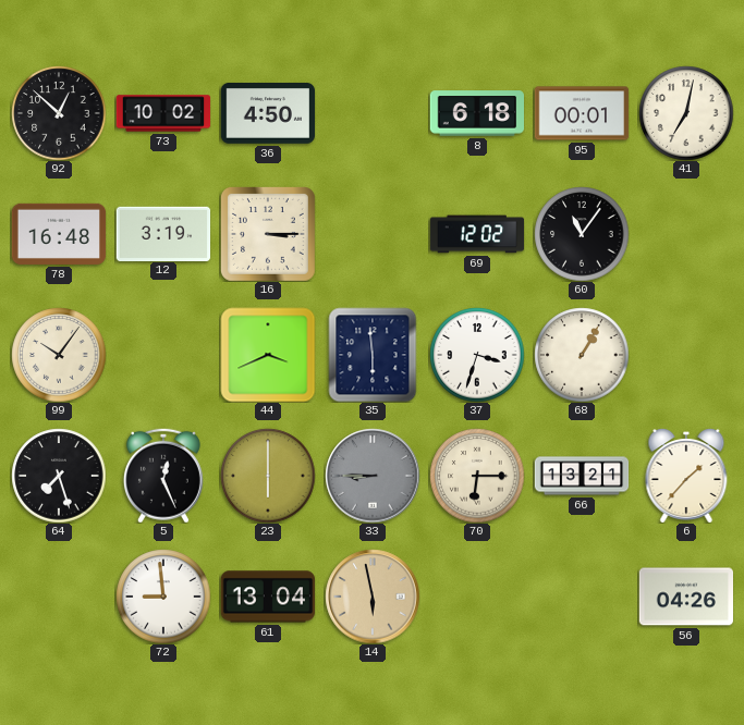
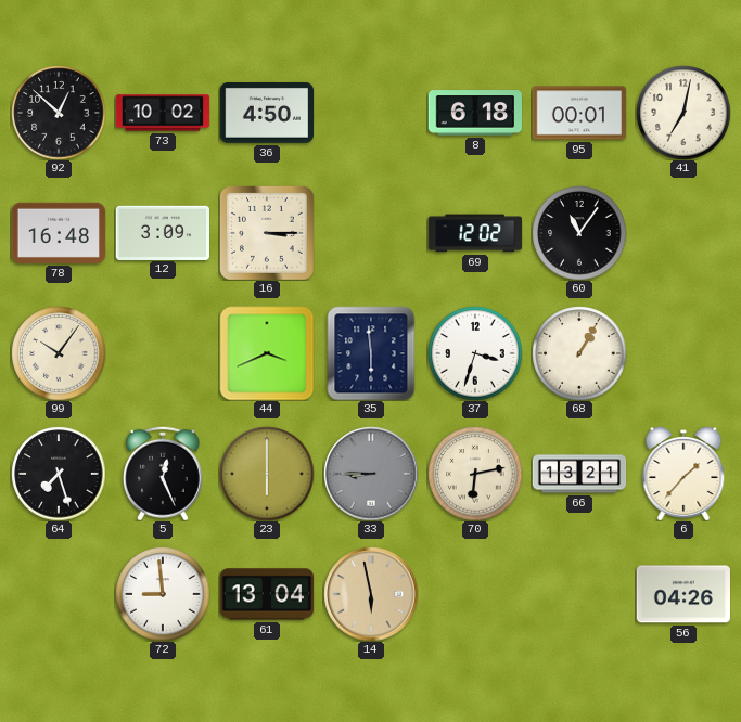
12: 3:19 -> 3:09 (163, 232)
70: 6:15 -> 6:13 (475, 474)
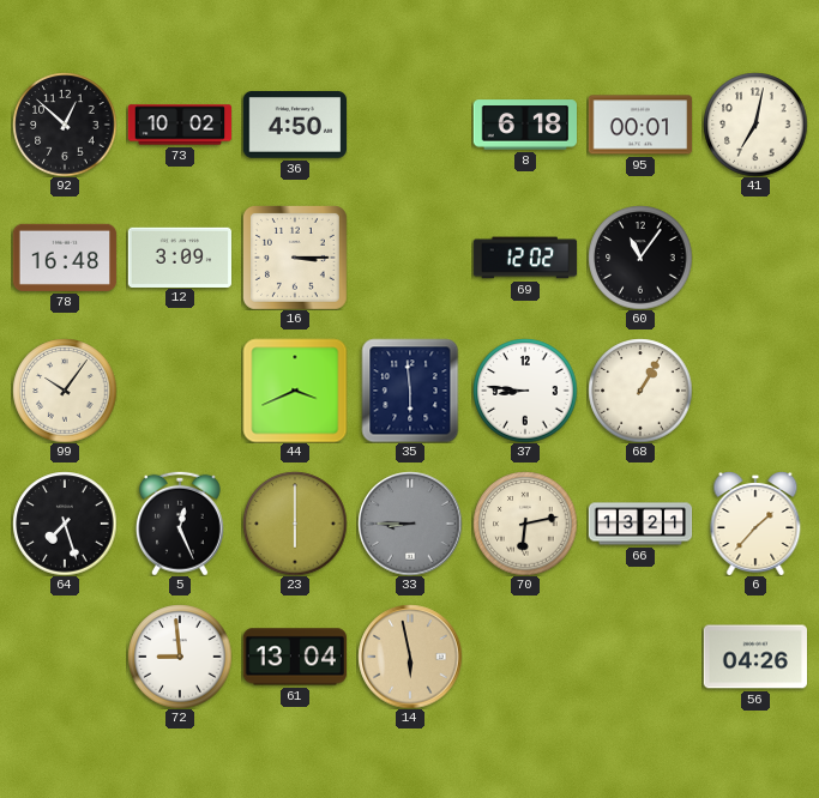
37: 3:33 -> 8:46 (525, 391)
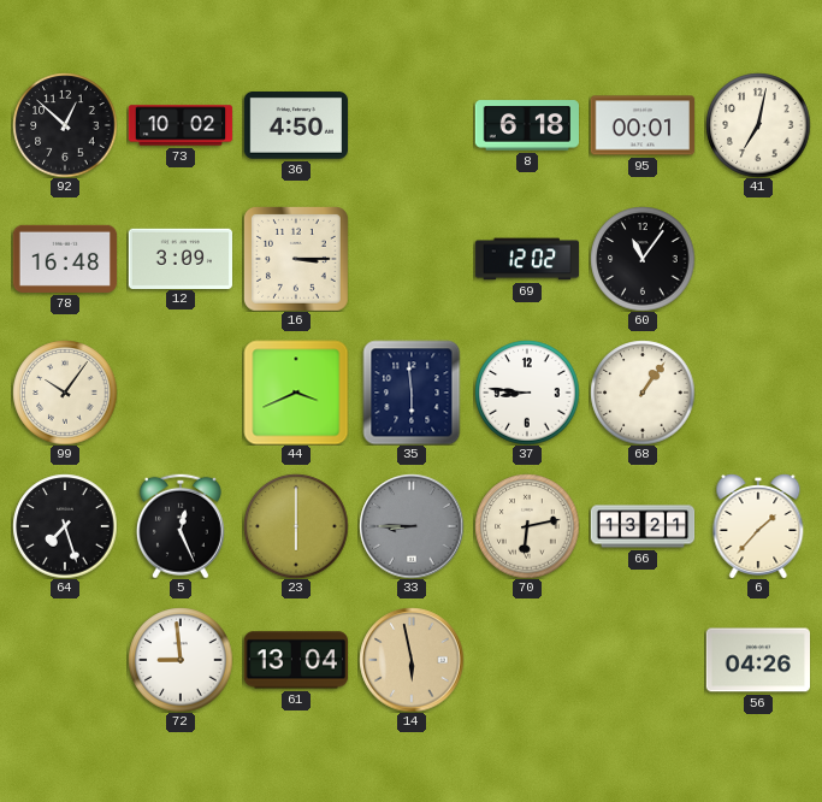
68: 1:05 -> 1:06 (643, 393)
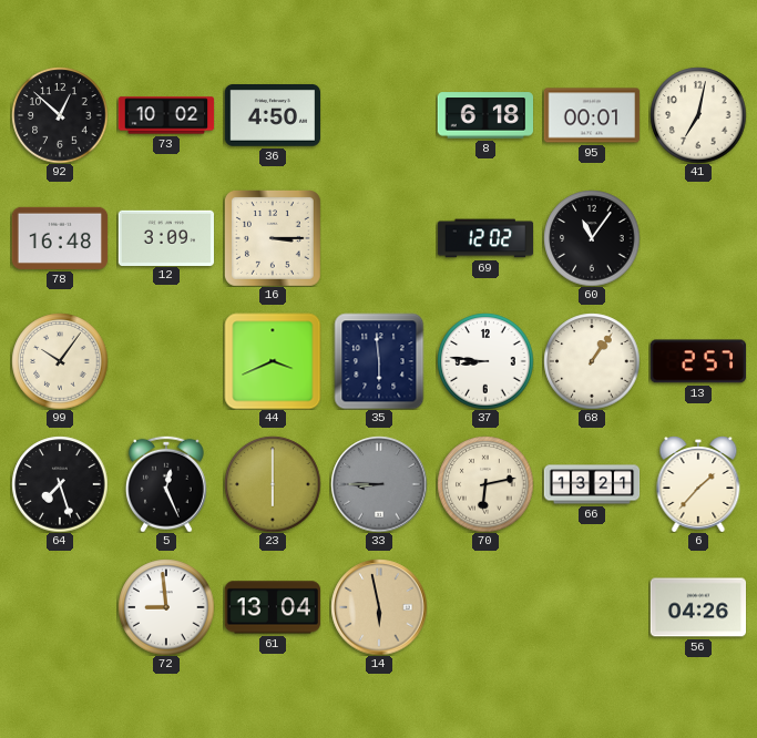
13: none -> 2:57 (697, 361)
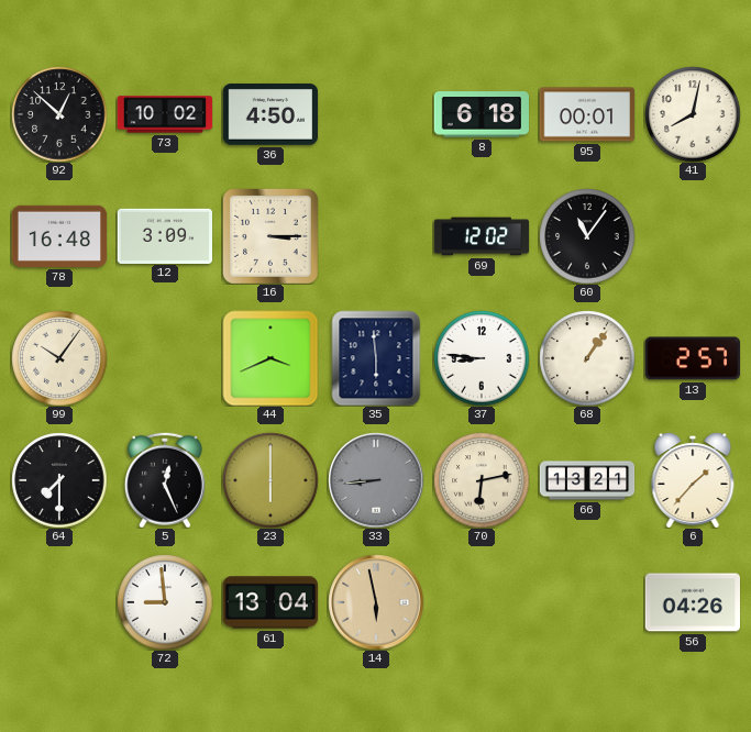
41: 7:02 -> 8:02 (693, 114)
64: 7:27 -> 7:30 (59, 480)
33: 8:45 -> 8:44 (376, 480)
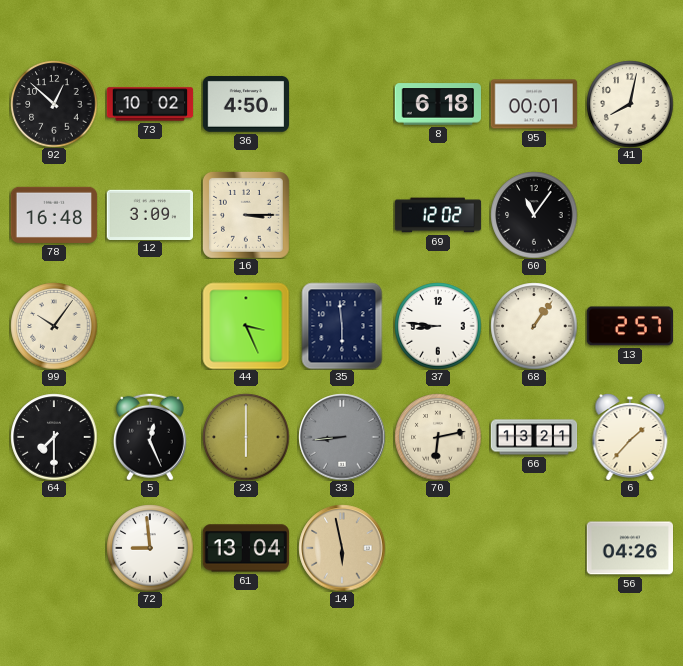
44: 3:41 -> 3:26 (246, 326)
